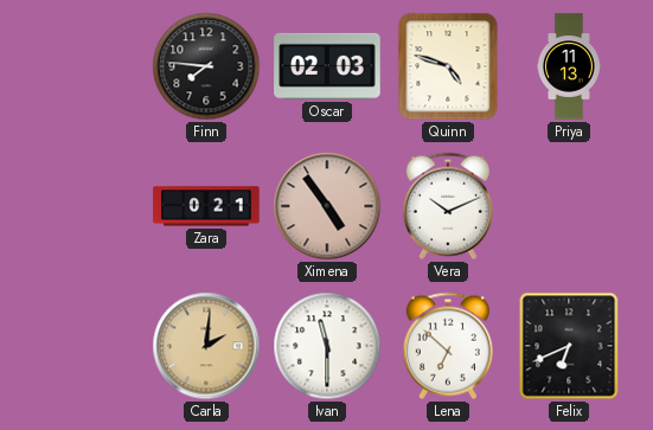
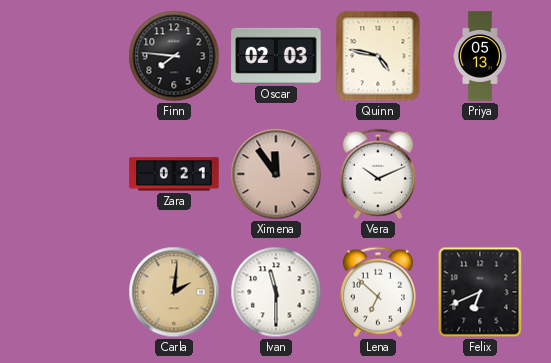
Quinn: 4:48 -> 4:47 (378, 56)
Priya: 11:13 -> 05:13 (480, 56)
Ximena: 4:54 -> 11:54 (276, 174)
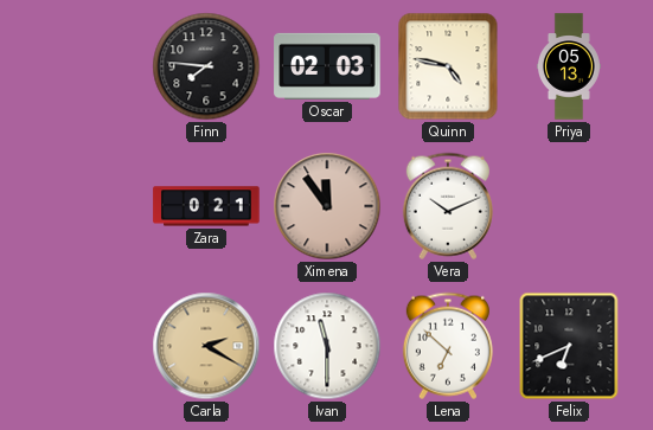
Carla: 2:01 -> 2:20 (206, 346)
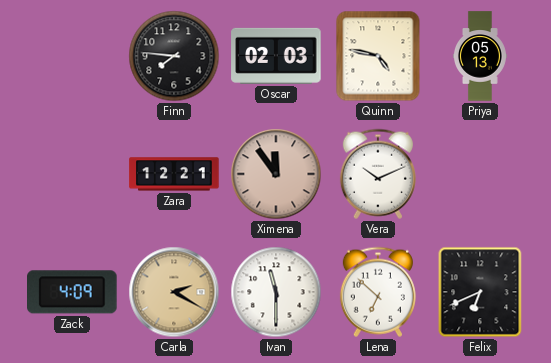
Zara: 0:21 -> 12:21 (174, 174)
Zack: none -> 4:09 (73, 292)
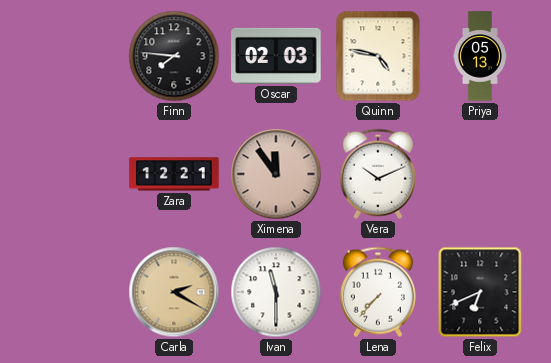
Zack: 4:09 -> none (73, 292)
Lena: 6:52 -> 7:37 (378, 292)
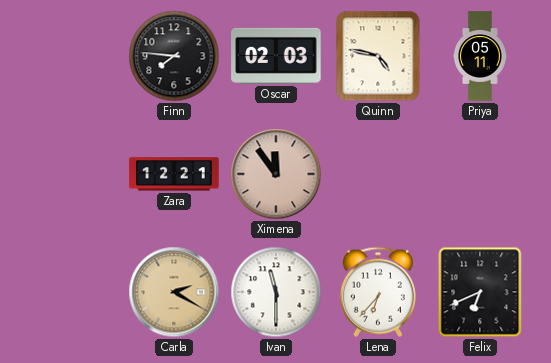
Priya: 05:13 -> 05:11 (480, 56)
Vera: 10:11 -> none (378, 174)
Lena: 7:37 -> 6:37 (378, 292)
